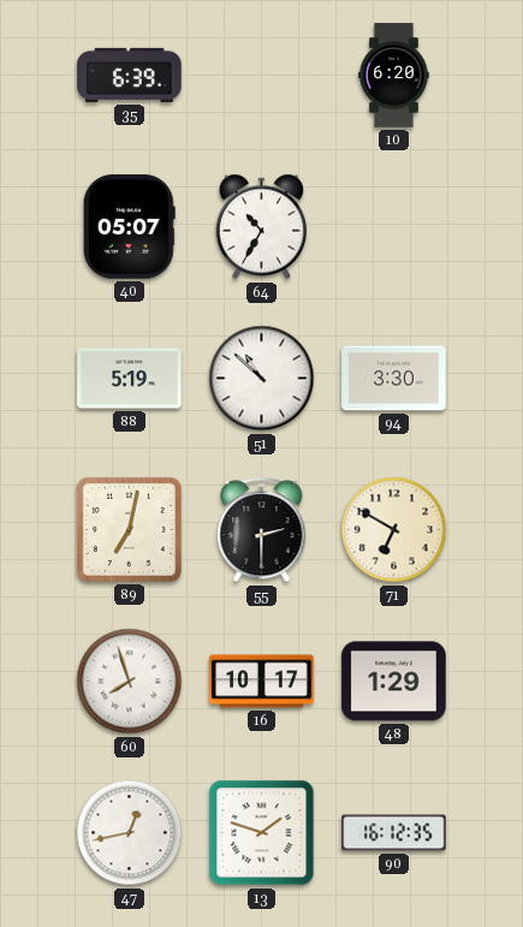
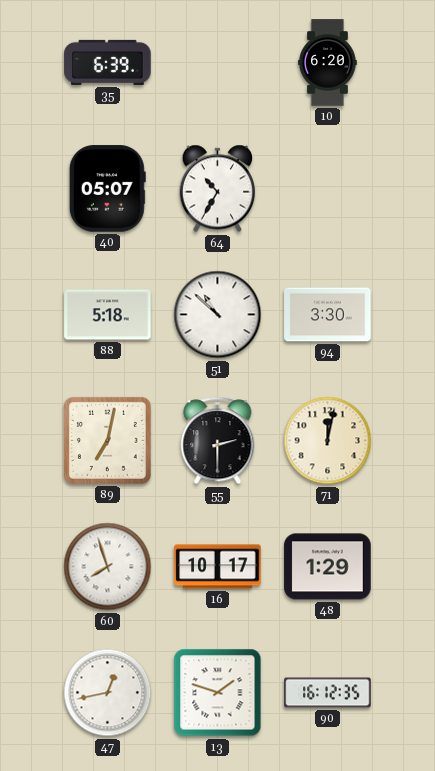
88: 5:19 -> 5:18 (108, 315)
71: 6:50 -> 12:02 (328, 441)
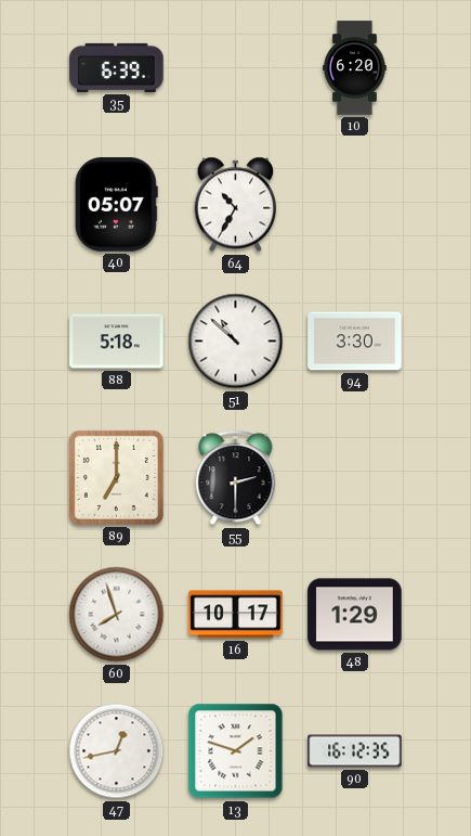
89: 7:02 -> 7:00 (116, 477)
71: 12:02 -> none (328, 441)
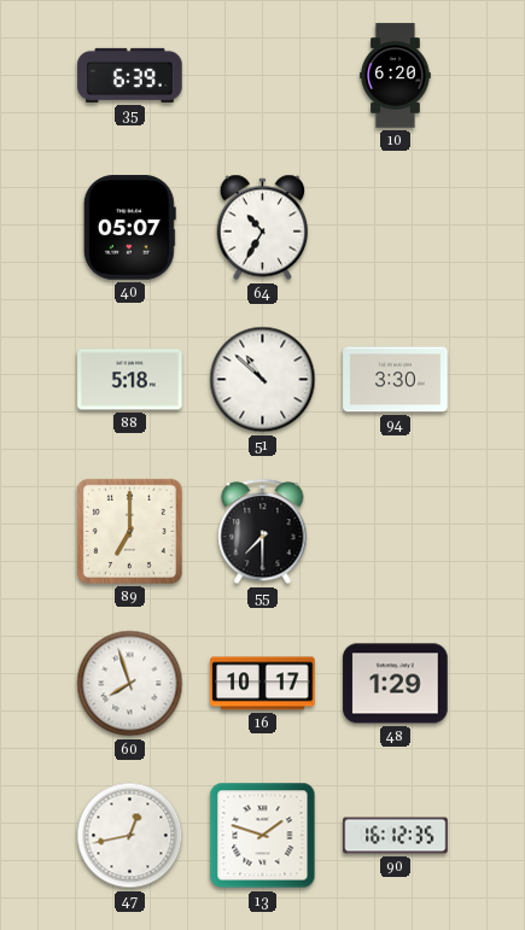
55: 2:30 -> 7:30 (263, 532)
